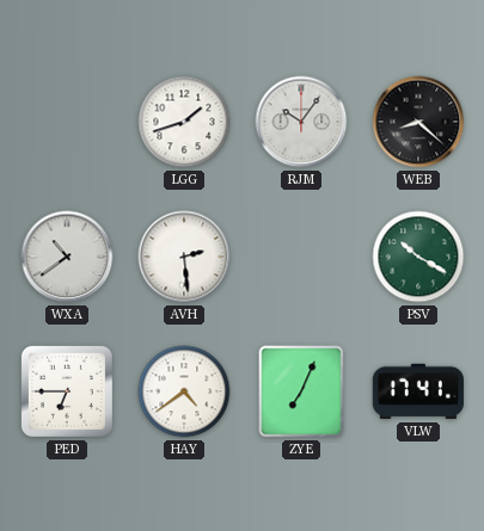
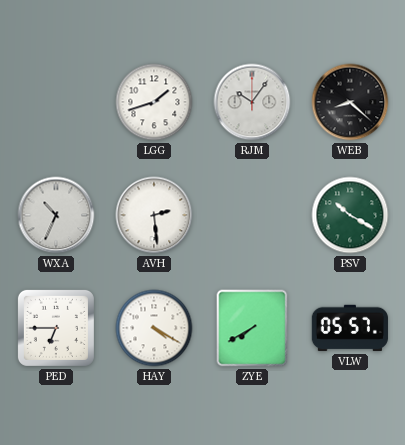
WXA: 10:39 -> 10:34 (56, 215)
HAY: 4:39 -> 4:20 (154, 328)
ZYE: 7:04 -> 7:40 (252, 328)
VLW: 17:41 -> 05:57 (350, 328)
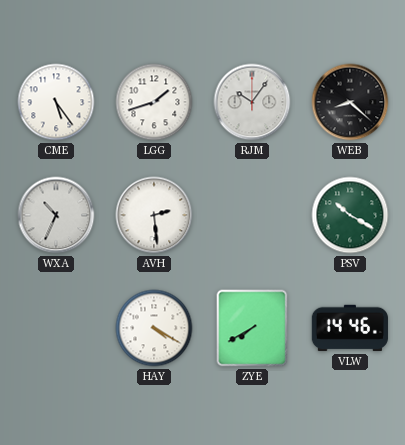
CME: none -> 5:24 (56, 102)
PED: 6:45 -> none (56, 328)
VLW: 05:57 -> 14:46 (350, 328)
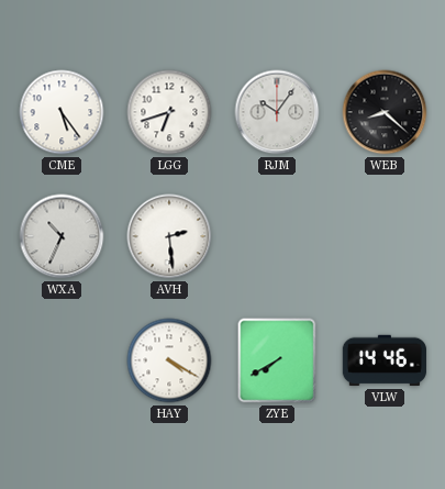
LGG: 1:42 -> 6:42 (169, 112)
PSV: 10:20 -> none (350, 215)
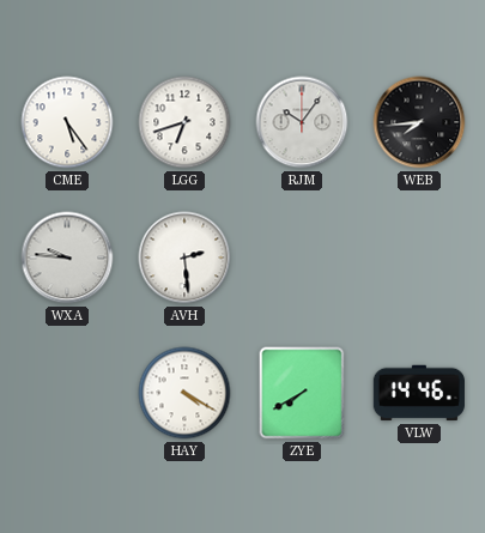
WEB: 8:22 -> 7:44 (419, 122)
WXA: 10:34 -> 9:46 (67, 258)
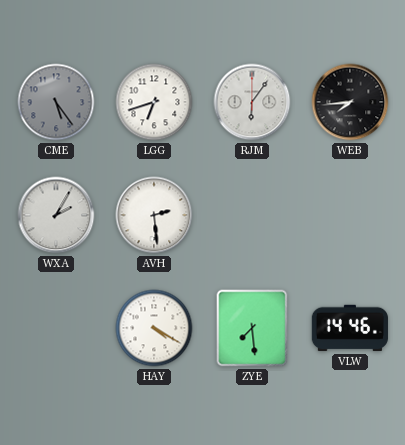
CME dial: white -> grey (56, 102)
RJM: 10:06 -> 6:06 (252, 102)
WXA: 9:46 -> 2:05 (56, 215)
ZYE: 7:40 -> 7:29 (252, 328)
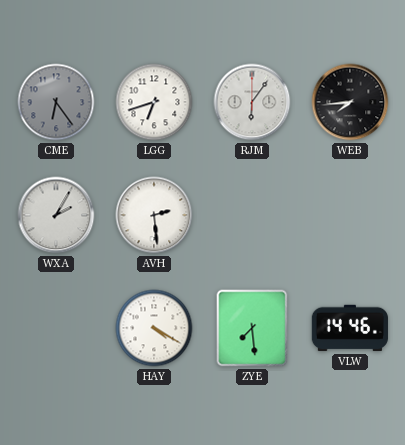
CME: 5:24 -> 6:24 (56, 102)
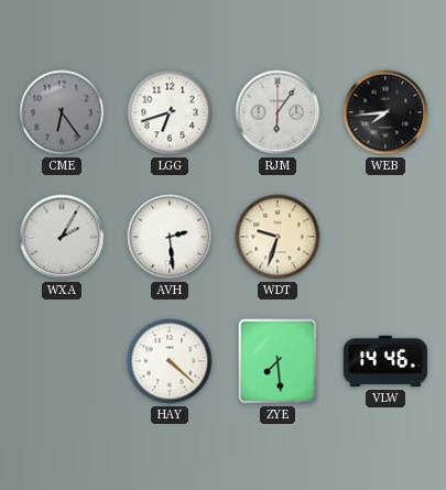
WDT: none -> 9:33 (278, 237)
HAY: 4:20 -> 4:22 (170, 361)
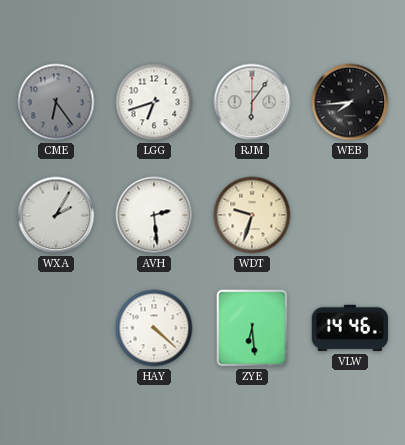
ZYE: 7:29 -> 6:29 (252, 328)
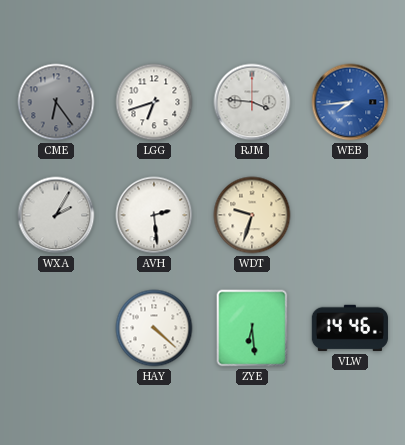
RJM: 6:06 -> 3:46 (252, 102)
WEB dial: black -> blue (350, 102)
